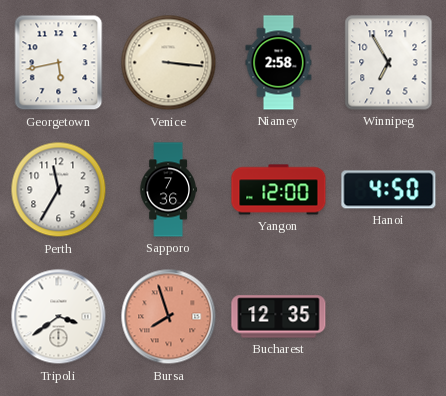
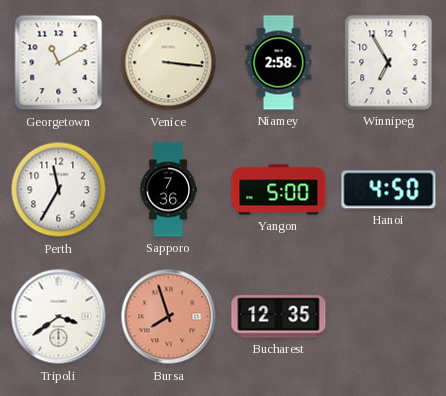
Georgetown: 5:43 -> 11:10 (59, 63)
Yangon: 12:00 -> 5:00 (279, 190)
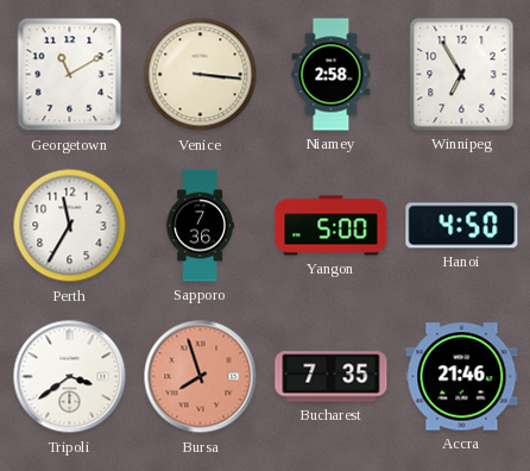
Bucharest: 12:35 -> 7:35 (332, 377)
Accra: none -> 21:46 (462, 377)
